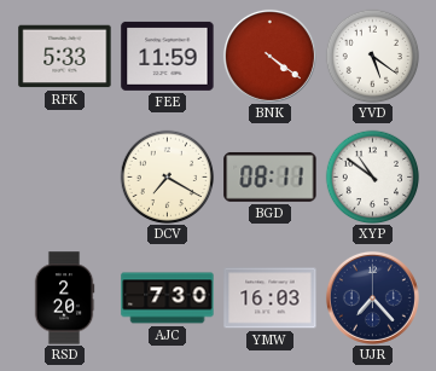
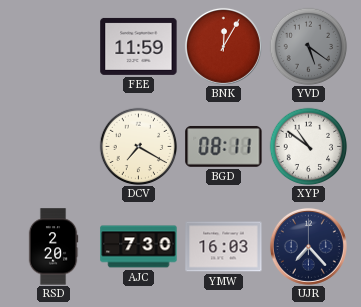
RFK: 5:33 -> none (65, 57)
BNK: 4:21 -> 12:05 (223, 46)
YVD dial: white -> grey (308, 46)
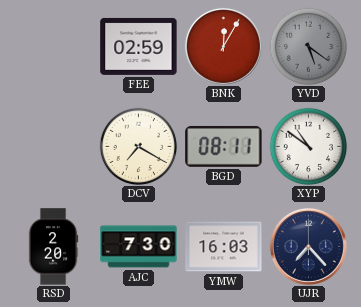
FEE: 11:59 -> 02:59 (139, 46)
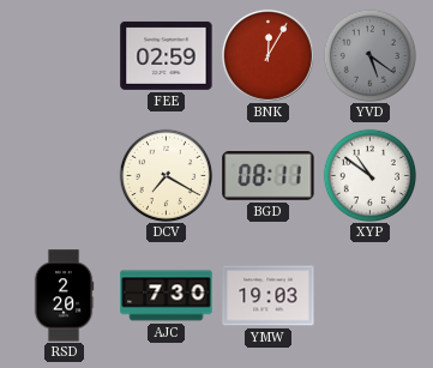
YMW: 16:03 -> 19:03 (269, 296)
UJR: 7:23 -> none (308, 246)
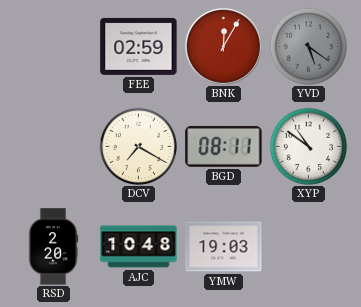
AJC: 7:30 -> 10:48 (139, 247)
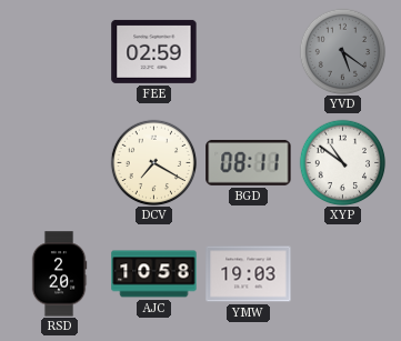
BNK: 12:05 -> none (223, 46)
AJC: 10:48 -> 10:58 (154, 274)
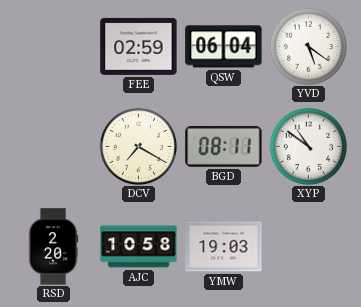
QSW: none -> 06:04 (224, 47)
YVD dial: grey -> white (308, 46)
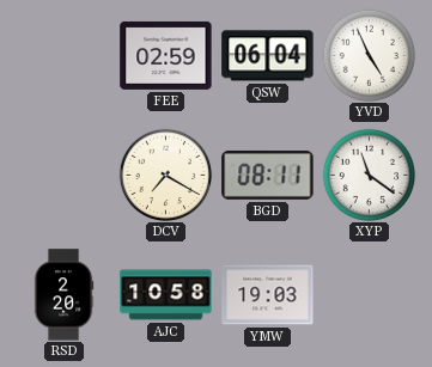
YVD: 5:21 -> 4:56 (369, 55)
XYP: 10:51 -> 11:21 (369, 175)
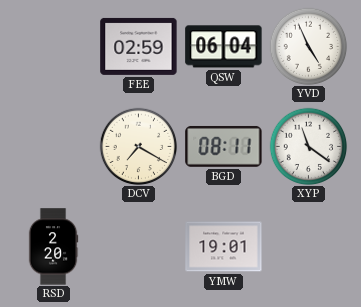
AJC: 10:58 -> none (166, 295)
YMW: 19:03 -> 19:01 (224, 247)
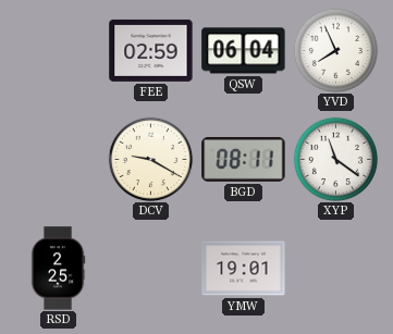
YVD: 4:56 -> 7:56 (335, 50)
DCV: 7:20 -> 9:20 (150, 159)
RSD: 2:20 -> 2:25 (58, 269)
